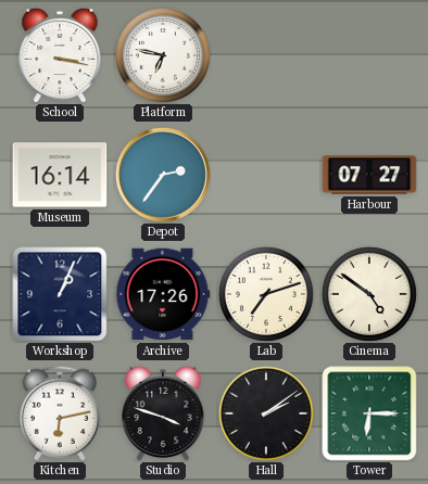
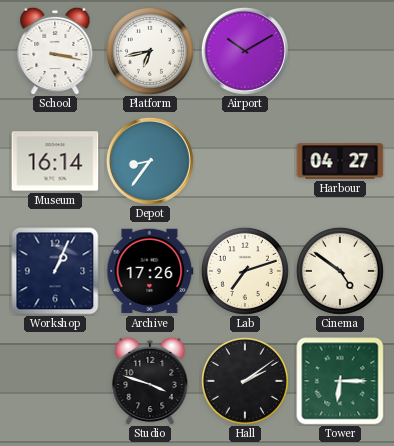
Platform: 6:47 -> 6:43 (150, 51)
Airport: none -> 10:10 (245, 51)
Depot: 2:36 -> 8:36 (150, 161)
Harbour: 07:27 -> 04:27 (340, 161)
Kitchen: 6:13 -> none (60, 413)
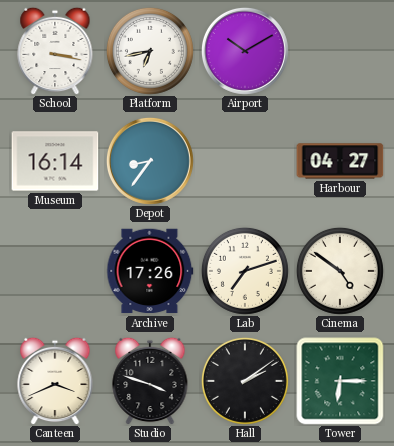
Workshop: 1:04 -> none (55, 271)
Canteen: none -> 3:41 (55, 381)
